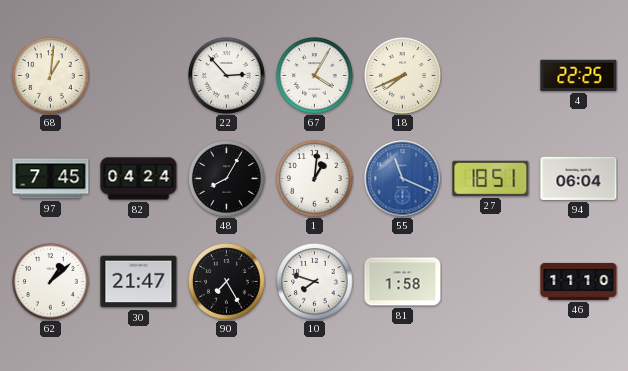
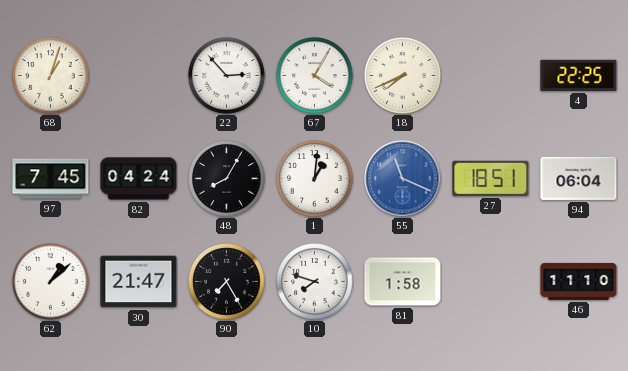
68: 1:01 -> 1:03 (51, 76)
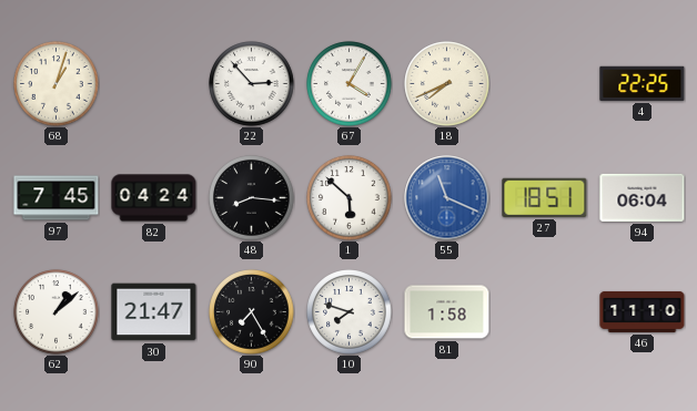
48: 8:05 -> 8:16 (252, 198)
1: 1:01 -> 5:52 (350, 198)
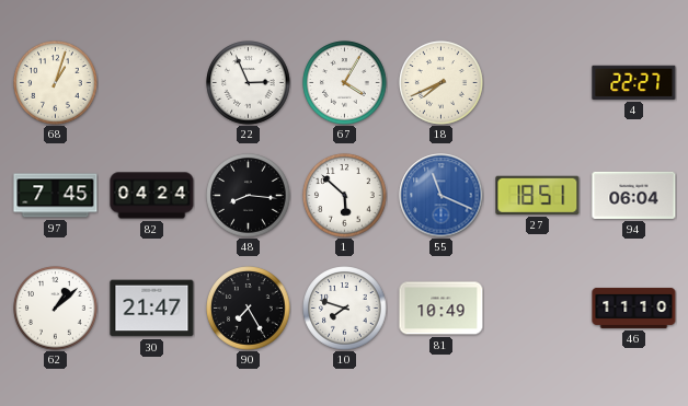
22: 2:53 -> 2:56 (249, 83)
4: 22:25 -> 22:27 (634, 82)
81: 1:58 -> 10:49 (442, 309)
